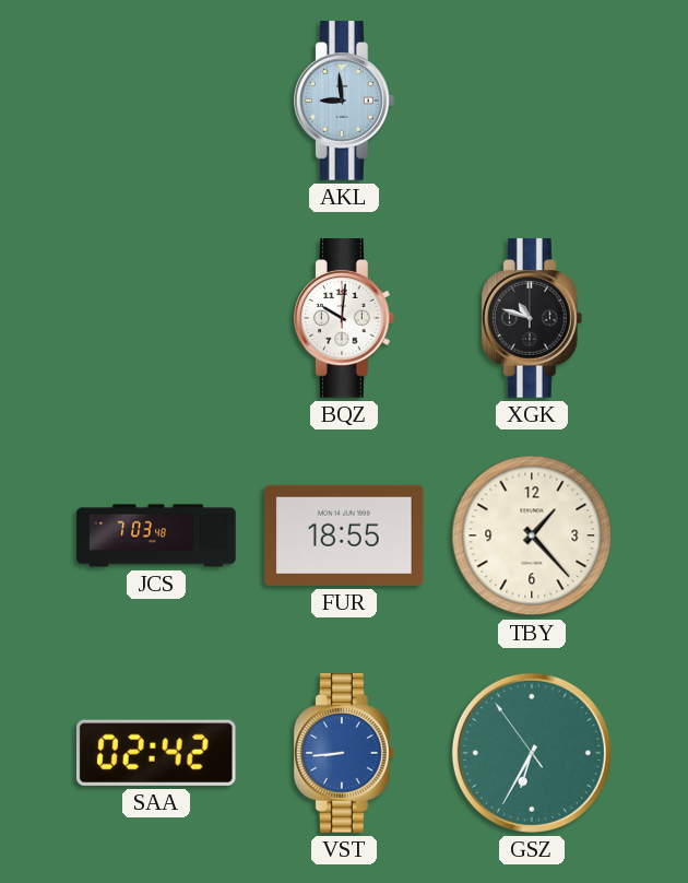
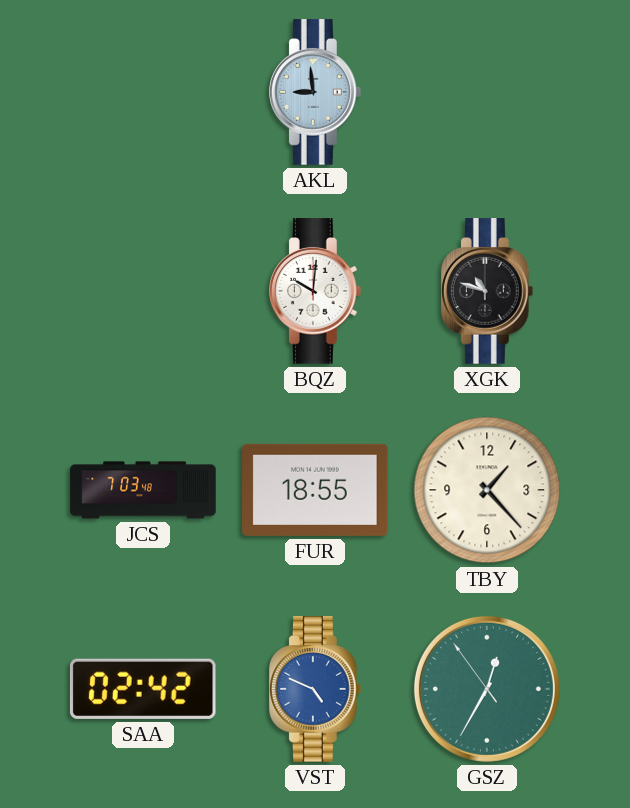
VST: 8:44 -> 4:49 (316, 689)
GSZ: 6:34 -> 12:34 (487, 689)
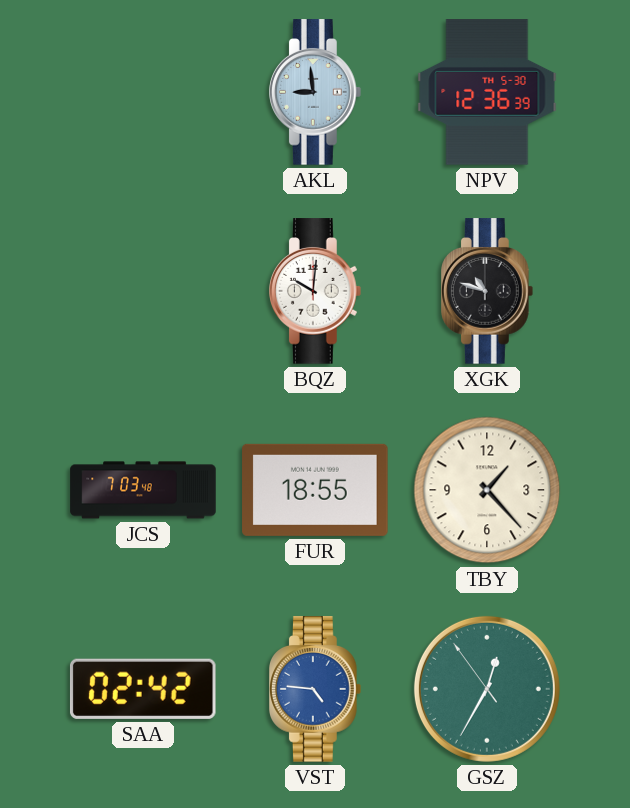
NPV: none -> 12:36 (487, 92)
VST: 4:49 -> 4:46 (316, 689)
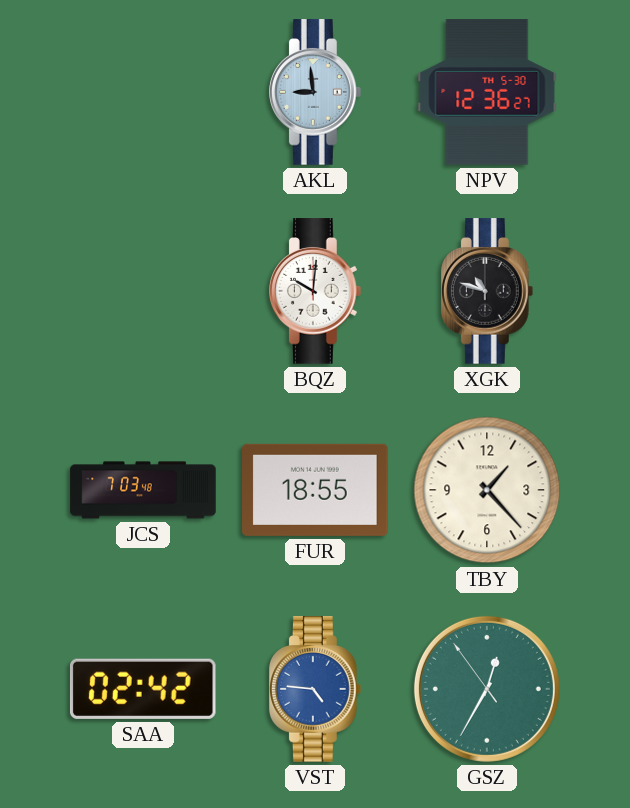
NPV: 12:36:39 -> 12:36:27 (487, 92)
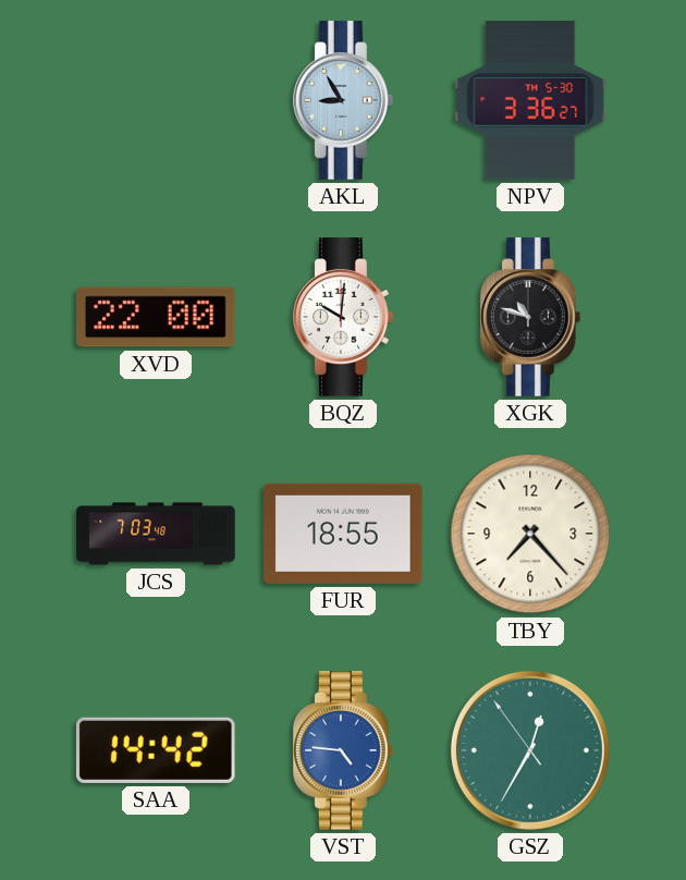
AKL: 8:59 -> 8:55 (344, 100)
NPV: 12:36 -> 3:36 (530, 100)
XVD: none -> 22:00 (157, 317)
TBY: 1:23 -> 7:23 (530, 534)
SAA: 02:42 -> 14:42 (156, 750)
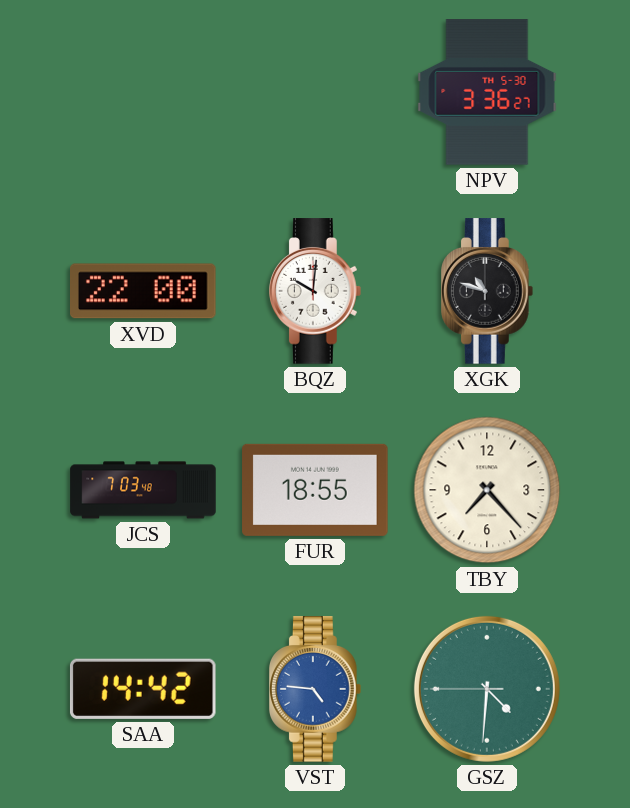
AKL: 8:55 -> none (344, 100)
GSZ: 12:34 -> 4:30 (487, 689)
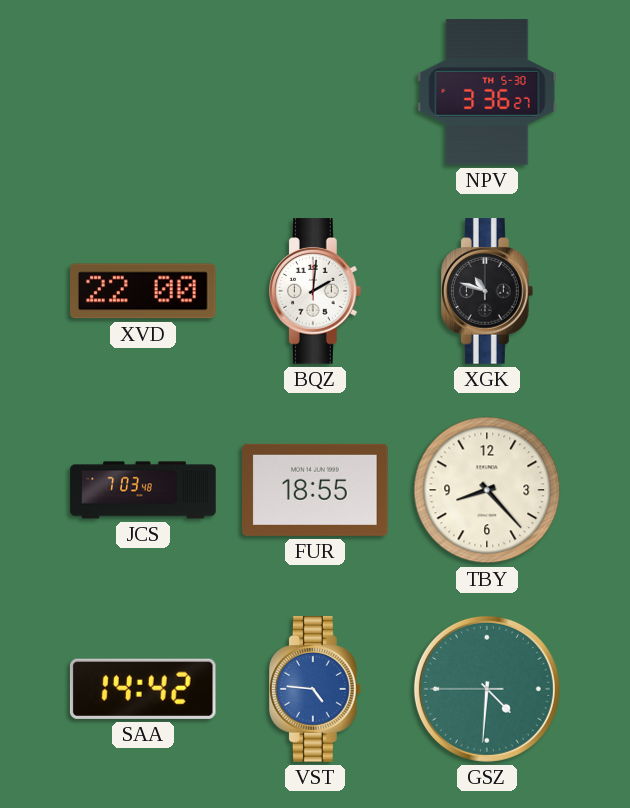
BQZ: 10:01 -> 2:01 (316, 291)
TBY: 7:23 -> 8:23 (487, 490)
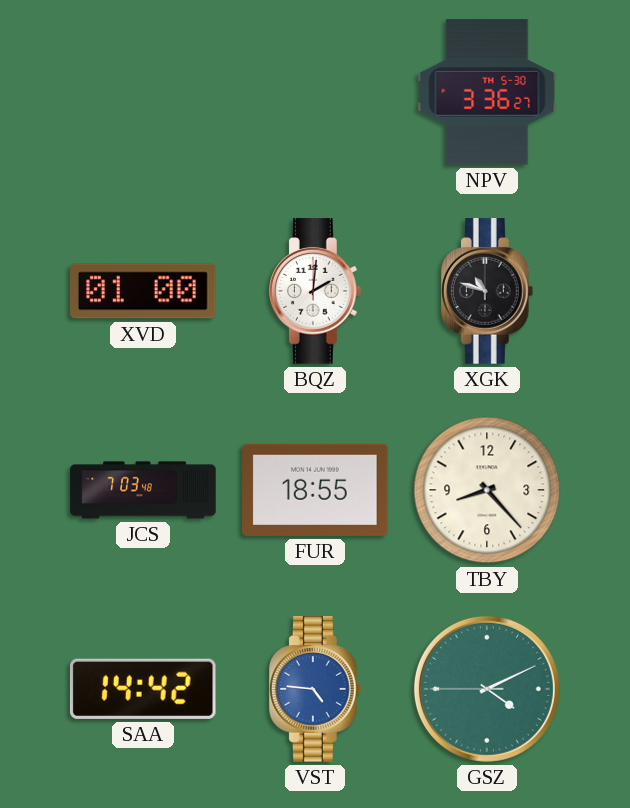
XVD: 22:00 -> 01:00 (144, 291)
GSZ: 4:30 -> 4:10 (487, 689)
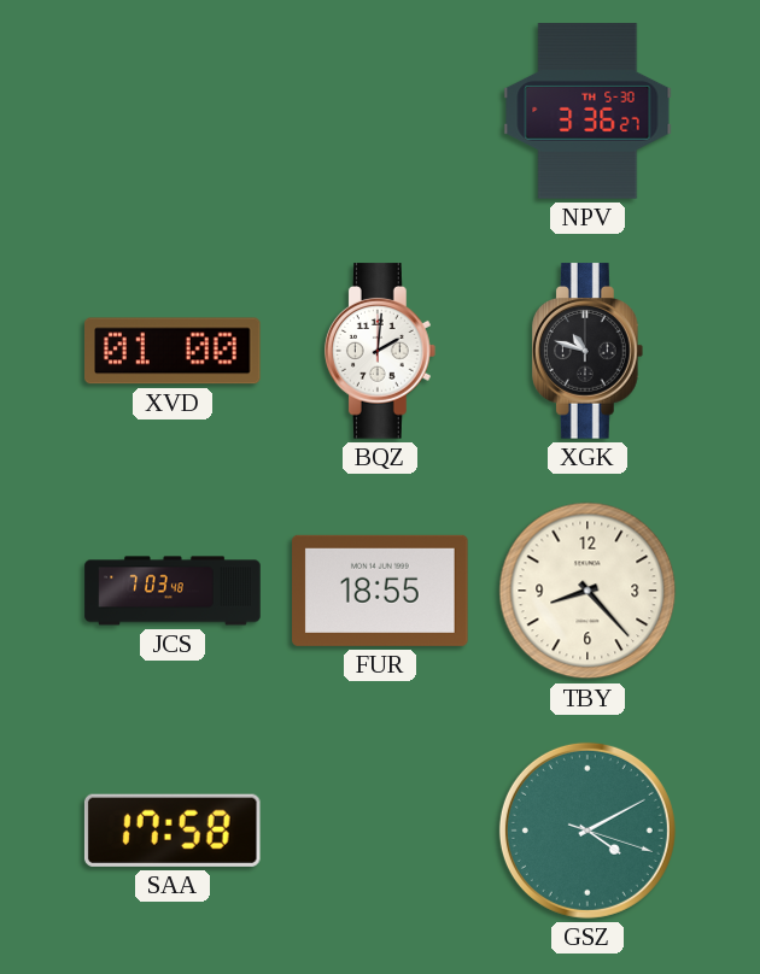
SAA: 14:42 -> 17:58 (173, 831)
VST: 4:46 -> none (316, 689)
GSZ: 4:10:45 -> 4:10:18 (587, 831)
